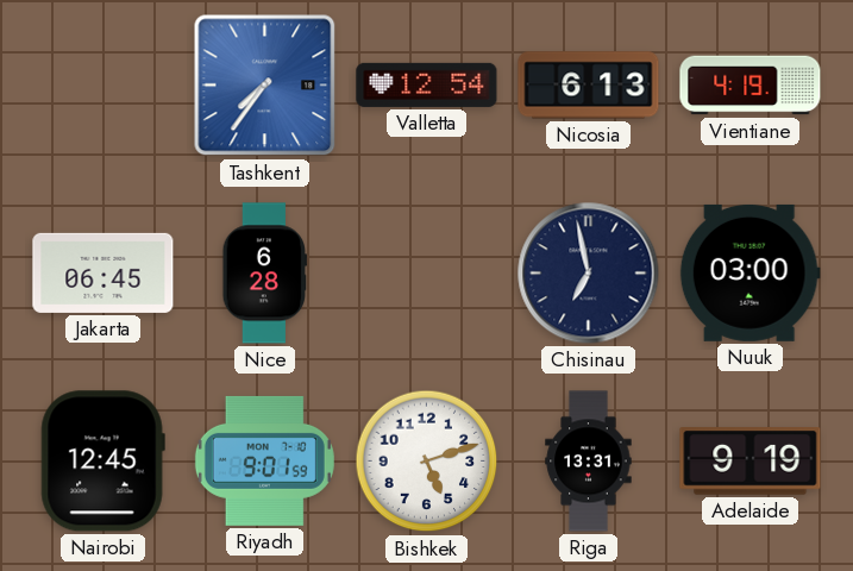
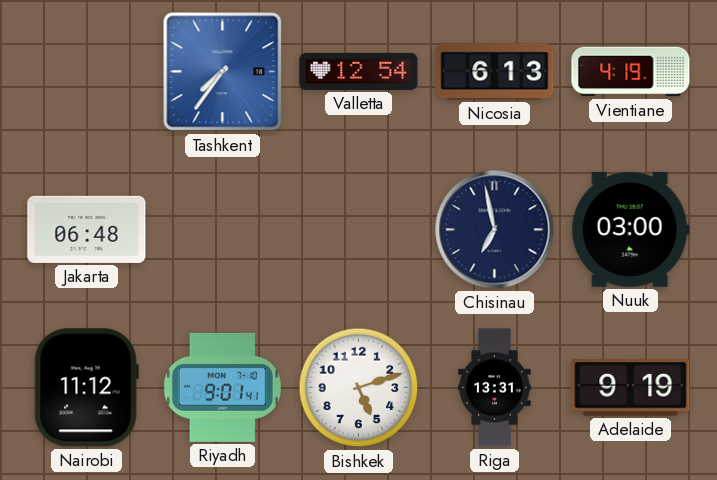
Jakarta: 06:45 -> 06:48 (87, 229)
Nice: 6:28 -> none (265, 274)
Nairobi: 12:45 -> 11:12 (86, 388)
Riyadh: 9:01:59 -> 9:01:41 (222, 387)
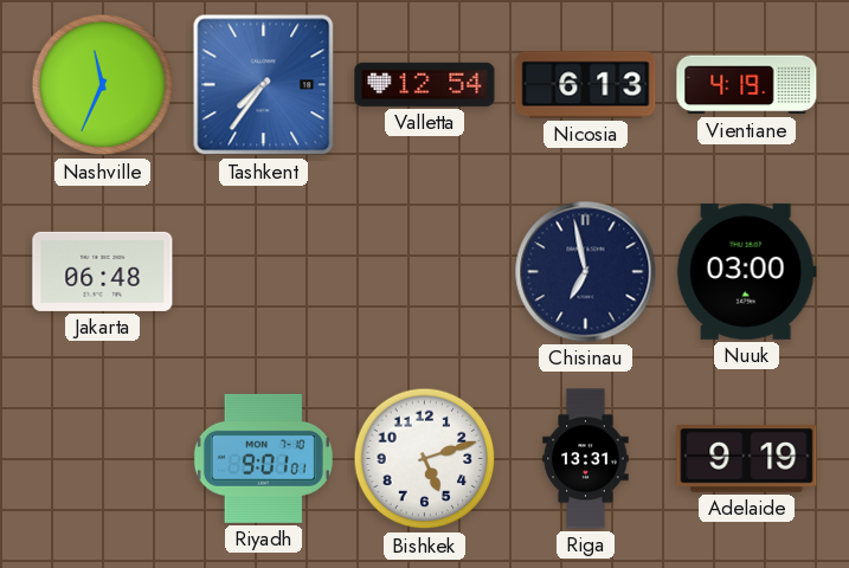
Nashville: none -> 11:34 (103, 85)
Nairobi: 11:12 -> none (86, 388)
Riyadh: 9:01:41 -> 9:01:01 (263, 458)
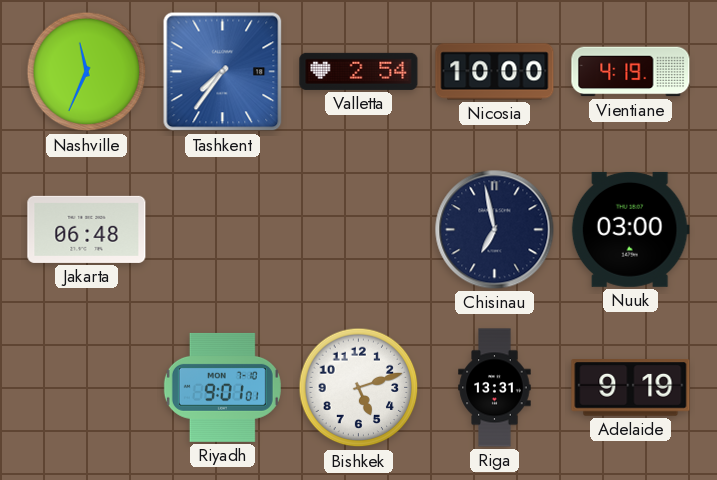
Valletta: 12:54 -> 2:54 (359, 71)
Nicosia: 6:13 -> 10:00 (495, 72)
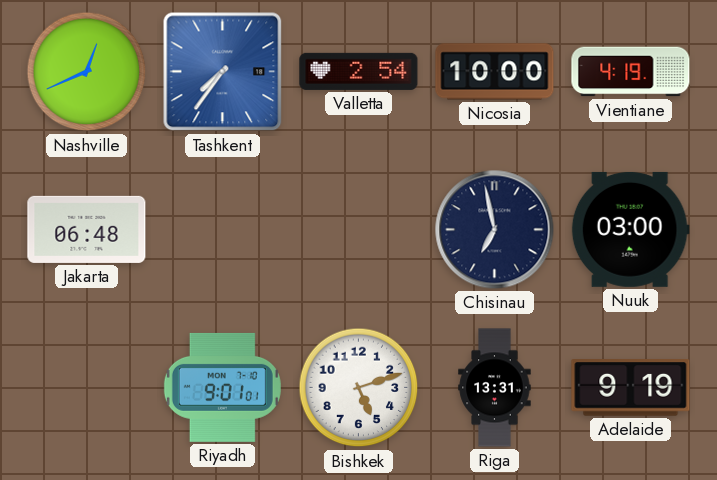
Nashville: 11:34 -> 12:41 (87, 72)
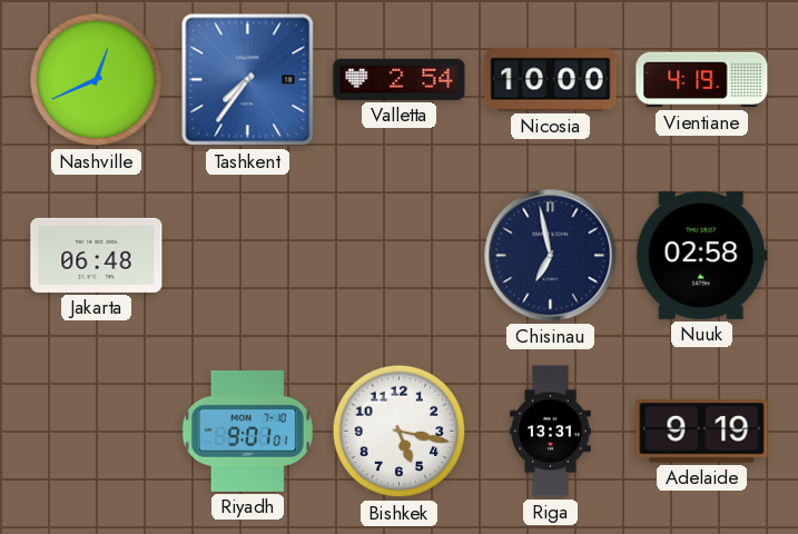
Nuuk: 03:00 -> 02:58 (701, 255)
Bishkek: 5:12 -> 5:17 (400, 432)
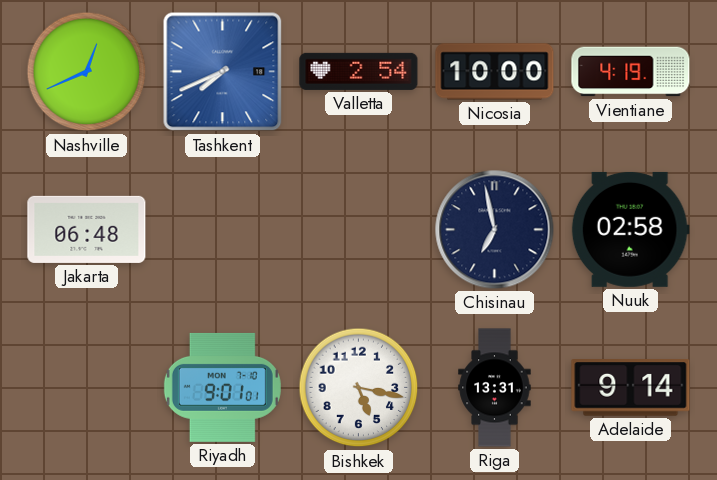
Tashkent: 7:36 -> 7:41 (223, 72)
Adelaide: 9:19 -> 9:14 (631, 388)
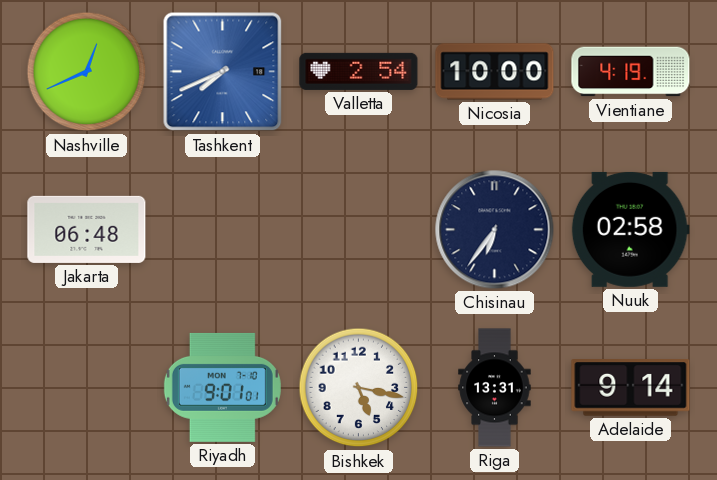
Chisinau: 6:58 -> 6:36 (495, 230)
